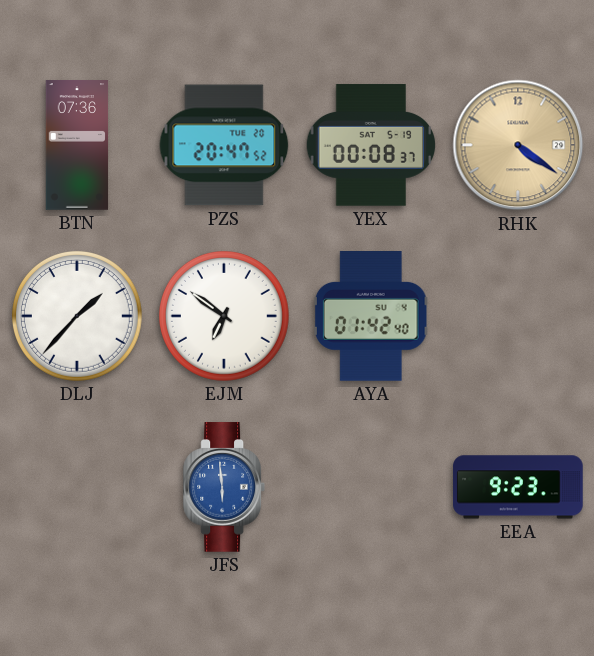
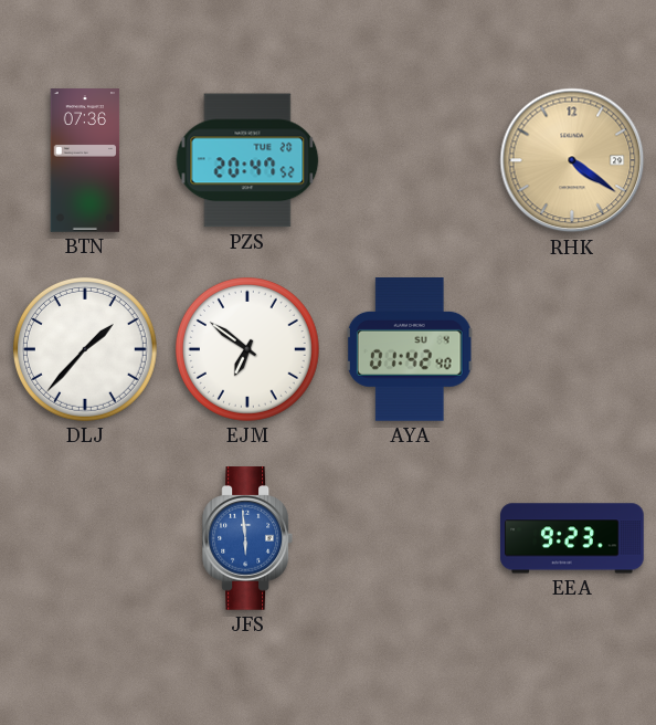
YEX: 00:08 -> none (371, 145)
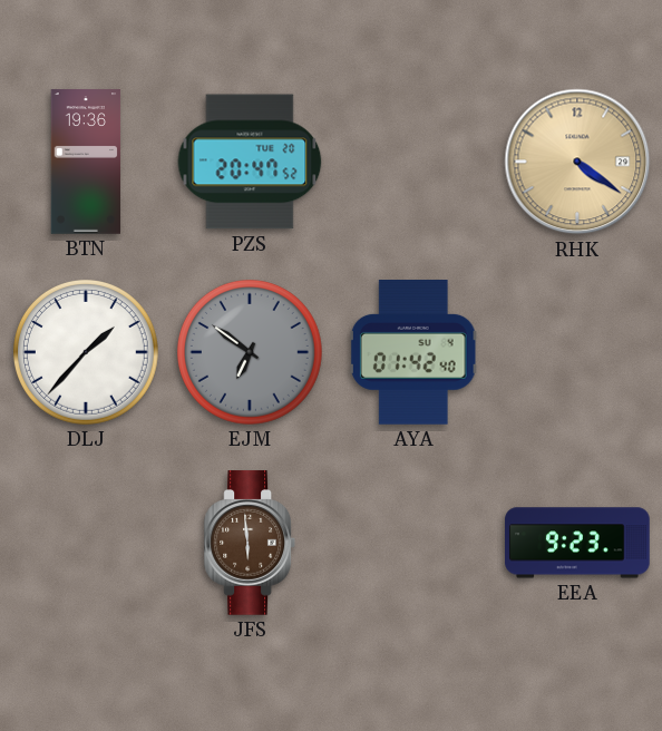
BTN: 07:36 -> 19:36 (86, 162)
EJM dial: white -> grey (250, 352)
JFS dial: blue -> brown (249, 543)
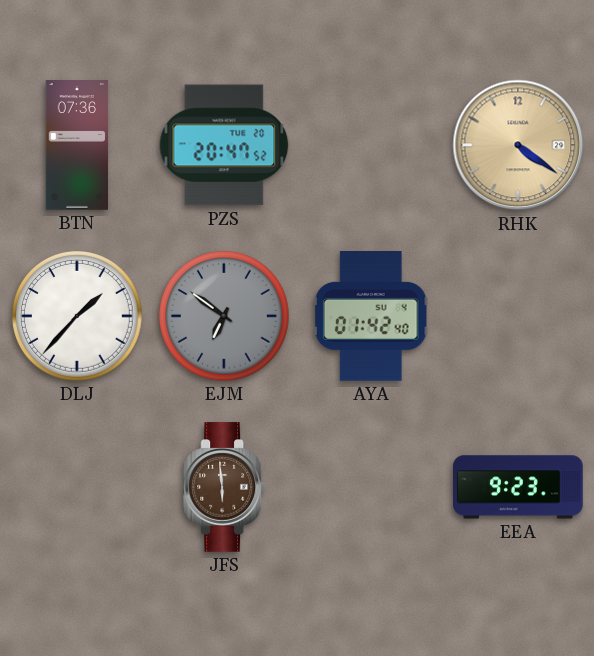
BTN: 19:36 -> 07:36 (77, 145)
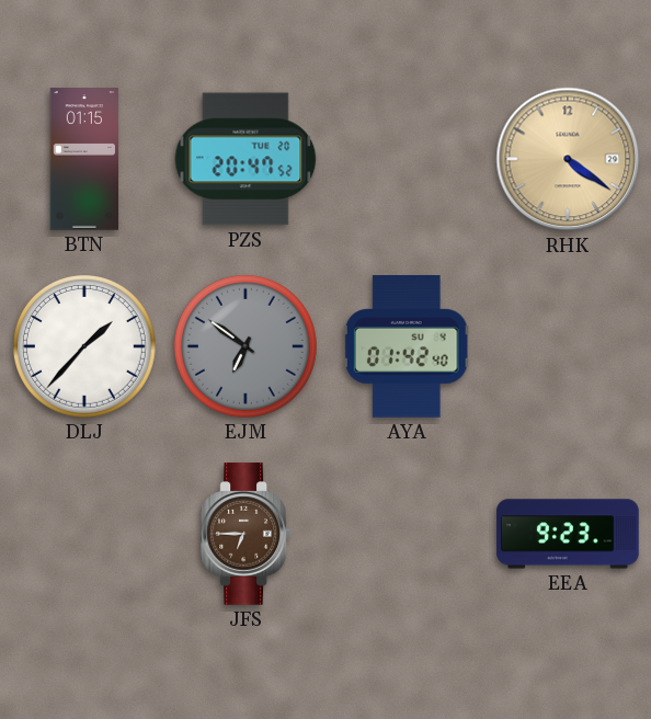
BTN: 07:36 -> 01:15 (84, 159)
JFS: 5:59 -> 6:45 (244, 534)
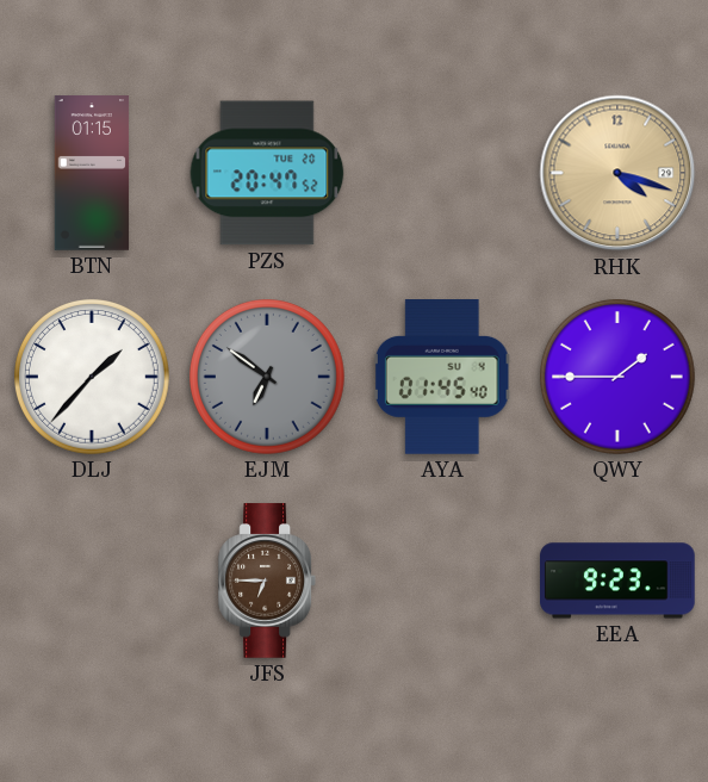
RHK: 4:21 -> 4:18 (617, 173)
AYA: 01:42 -> 01:45 (442, 378)
QWY: none -> 1:45 (617, 377)
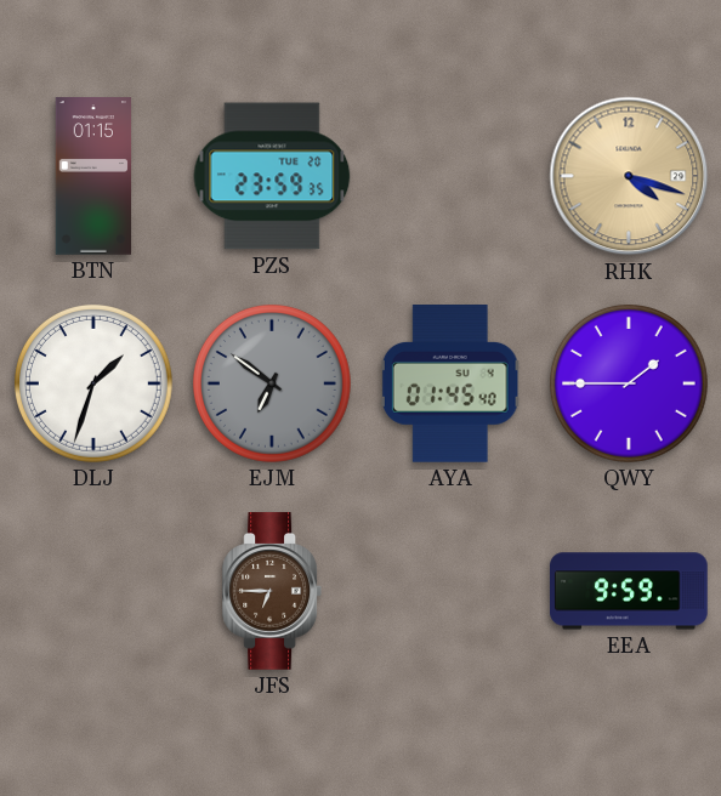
PZS: 20:47 -> 23:59 (272, 176)
DLJ: 1:37 -> 1:33 (93, 383)
EEA: 9:23 -> 9:59 (629, 591)
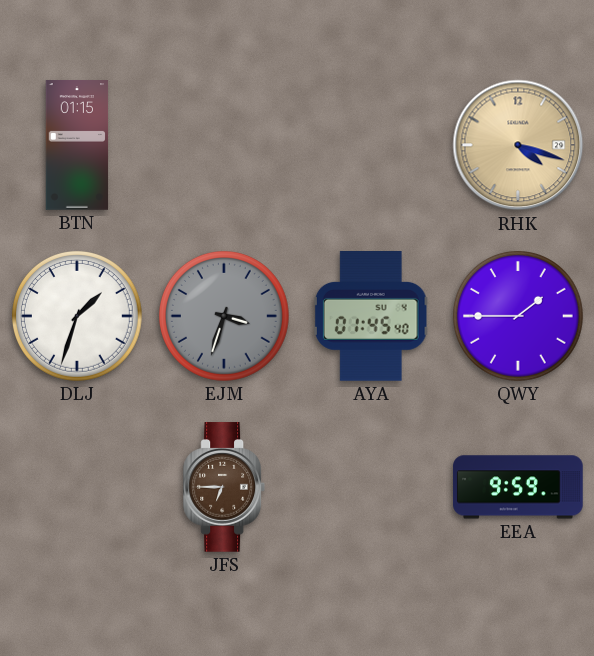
PZS: 23:59 -> none (272, 176)
EJM: 6:51 -> 3:33 (224, 316)
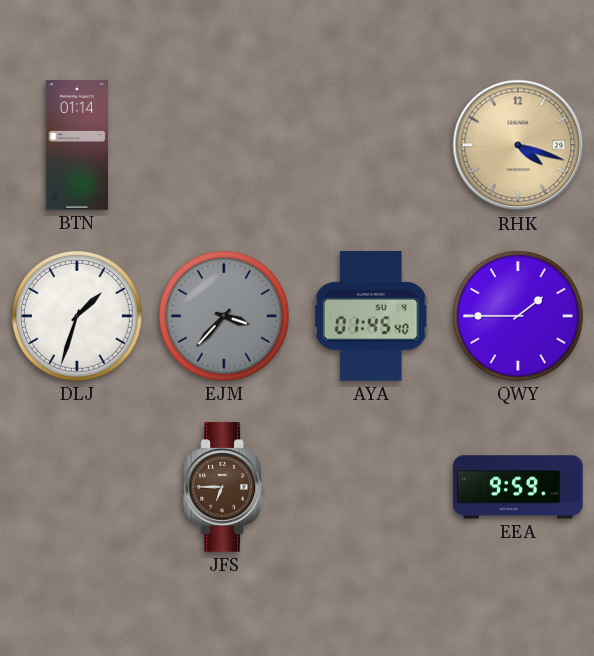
BTN: 01:15 -> 01:14 (77, 145)
EJM: 3:33 -> 3:37 (224, 316)
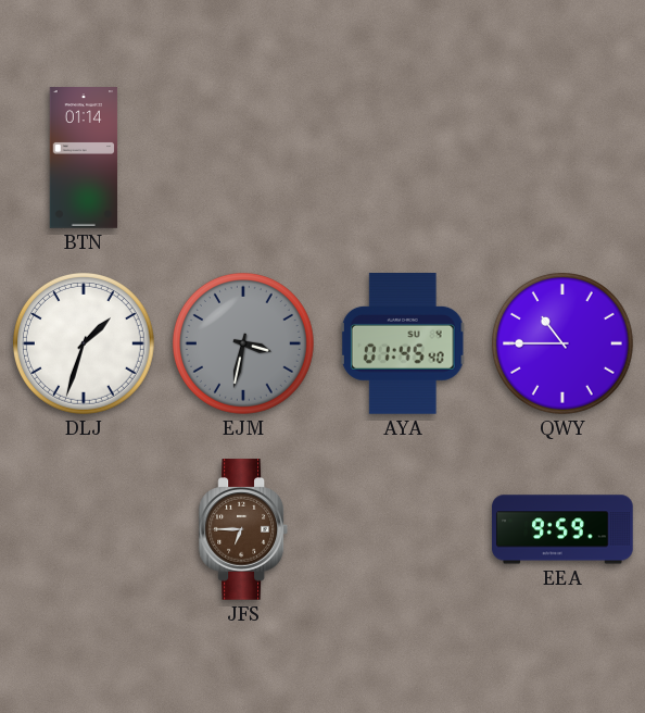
RHK: 4:18 -> none (518, 145)
EJM: 3:37 -> 3:32 (243, 343)
QWY: 1:45 -> 10:45 (562, 343)
